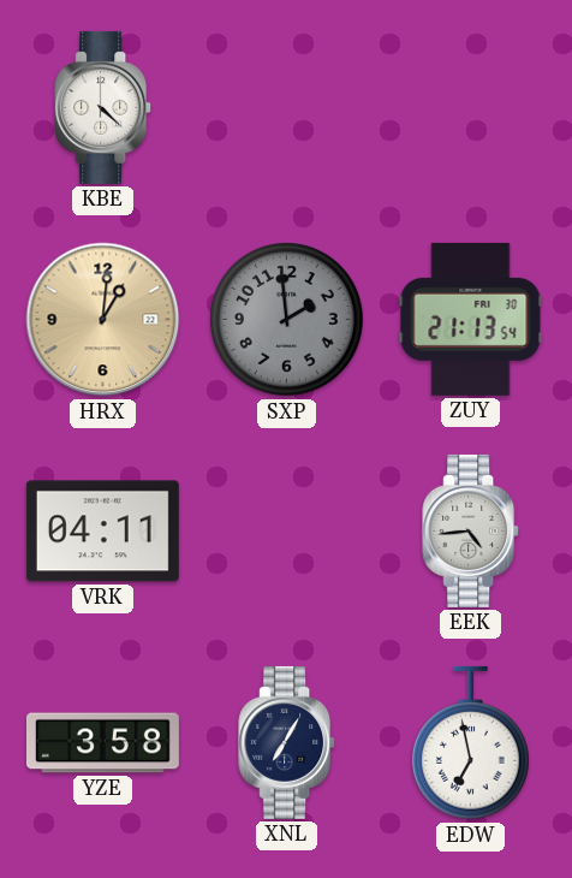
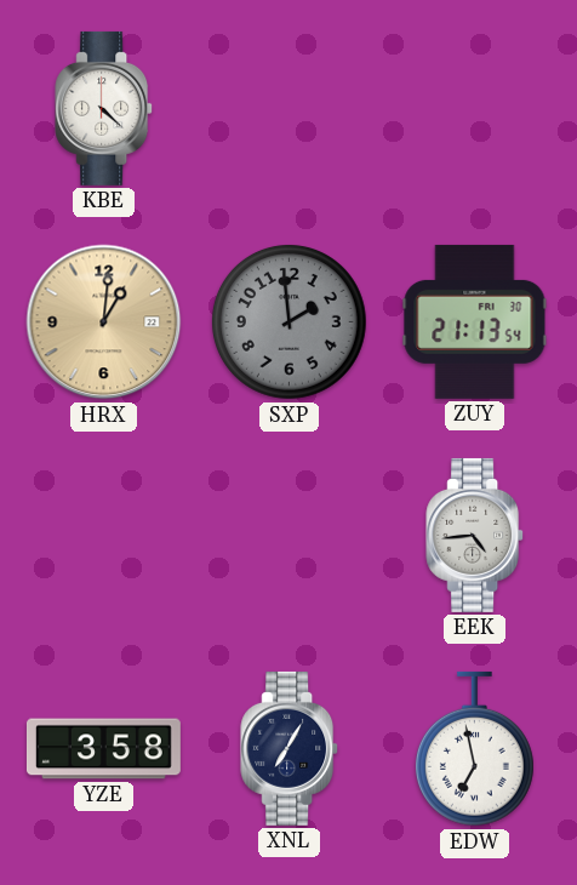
VRK: 04:11 -> none (102, 532)
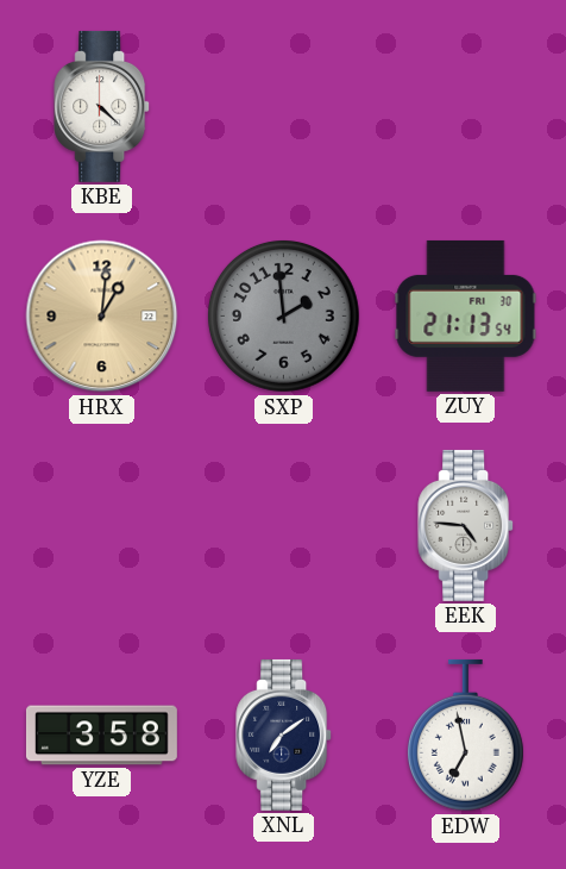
EEK: 4:44 -> 4:46 (466, 525)
XNL: 7:05 -> 7:09 (284, 734)
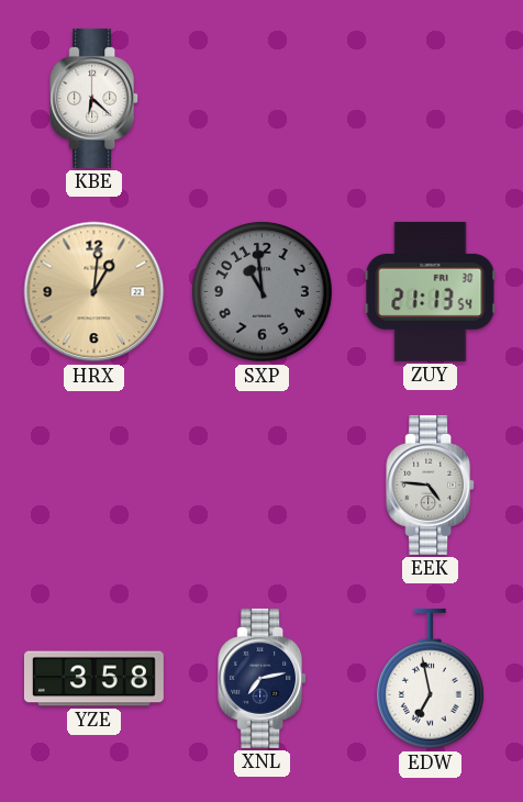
KBE: 4:22 -> 6:22 (94, 98)
SXP: 1:59 -> 10:59 (263, 292)
XNL: 7:09 -> 7:13 (263, 678)
